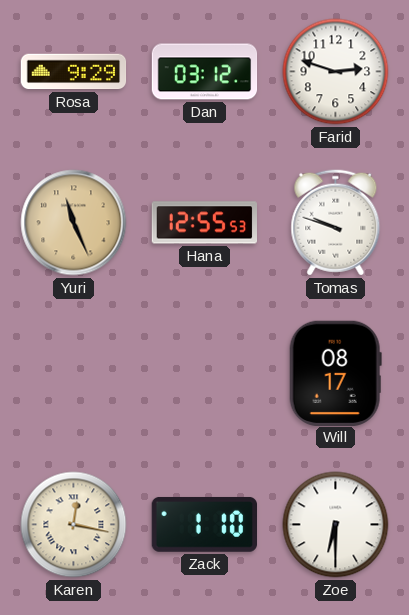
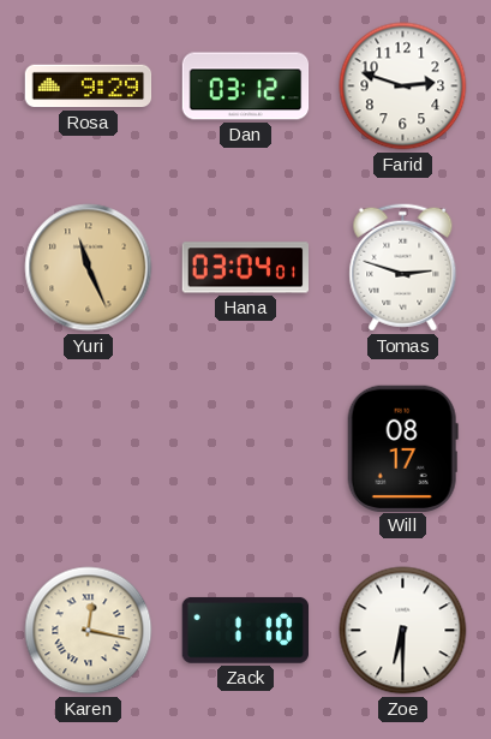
Hana: 12:55 -> 03:04 (245, 268)
Tomas: 9:48 -> 2:48 (403, 268)
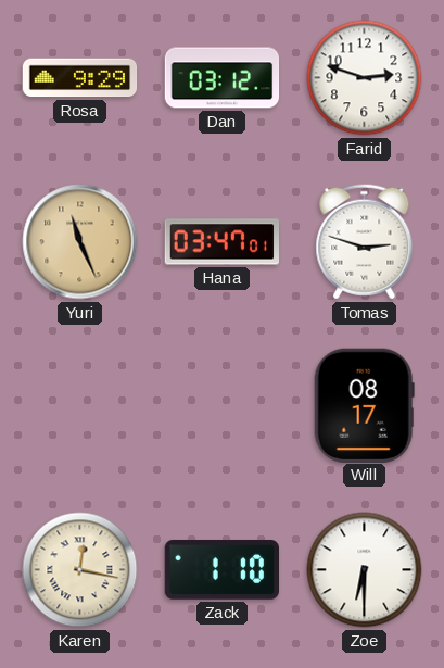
Hana: 03:04 -> 03:47 (221, 242)
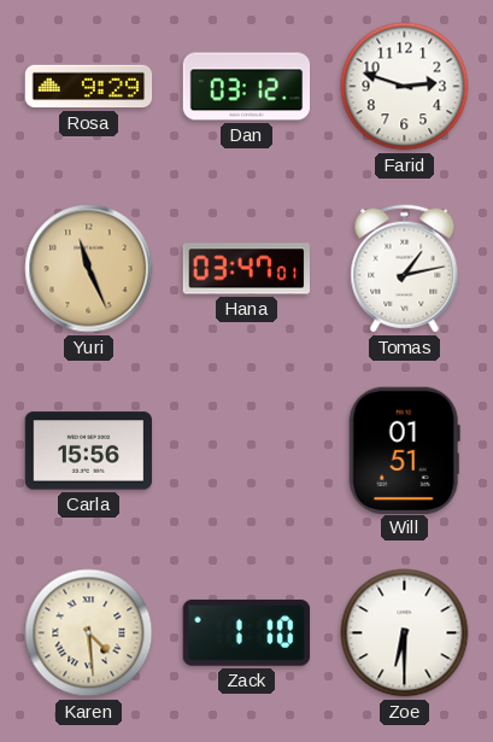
Tomas: 2:48 -> 1:13 (405, 269)
Carla: none -> 15:56 (89, 451)
Will: 08:17 -> 01:51 (404, 450)
Karen: 12:17 -> 4:29 (89, 633)
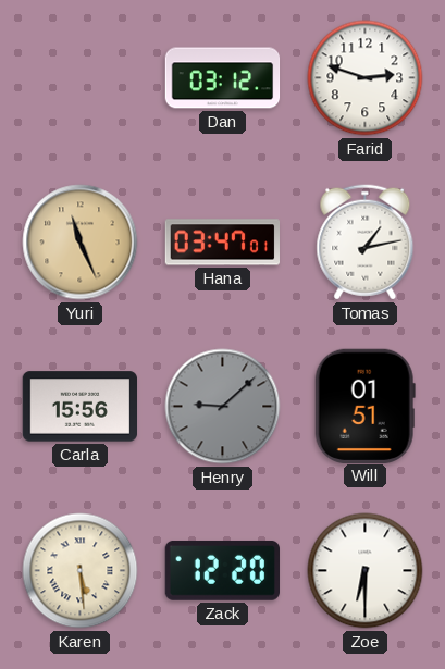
Rosa: 9:29 -> none (89, 87)
Henry: none -> 9:08 (223, 407)
Karen: 4:29 -> 5:29 (81, 571)
Zack: 1:10 -> 12:20 (222, 571)
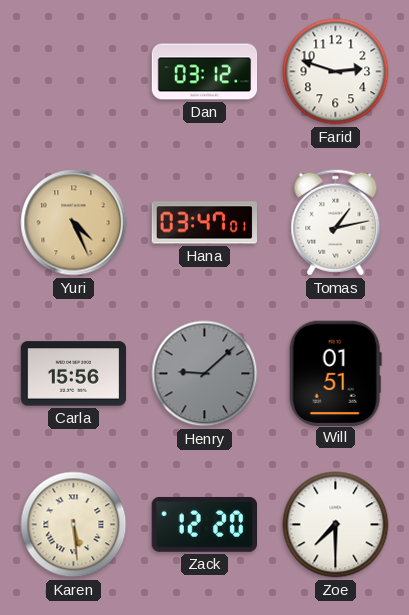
Yuri: 11:26 -> 4:26 (74, 223)
Zoe: 6:30 -> 7:30 (336, 525)
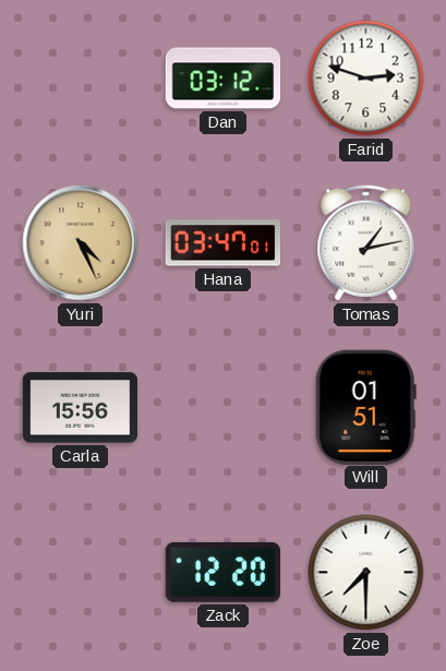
Henry: 9:08 -> none (205, 374)
Karen: 5:29 -> none (74, 525)
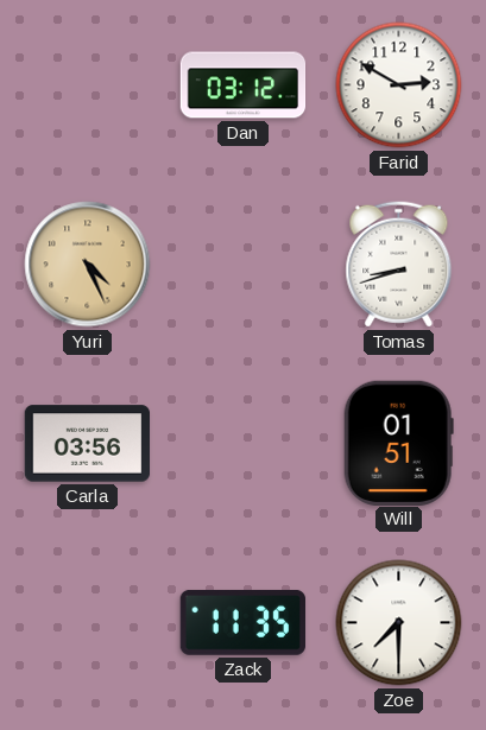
Farid: 2:48 -> 2:50 (399, 85)
Hana: 03:47 -> none (222, 243)
Tomas: 1:13 -> 8:42 (399, 265)
Carla: 15:56 -> 03:56 (88, 444)
Zack: 12:20 -> 11:35 (242, 623)
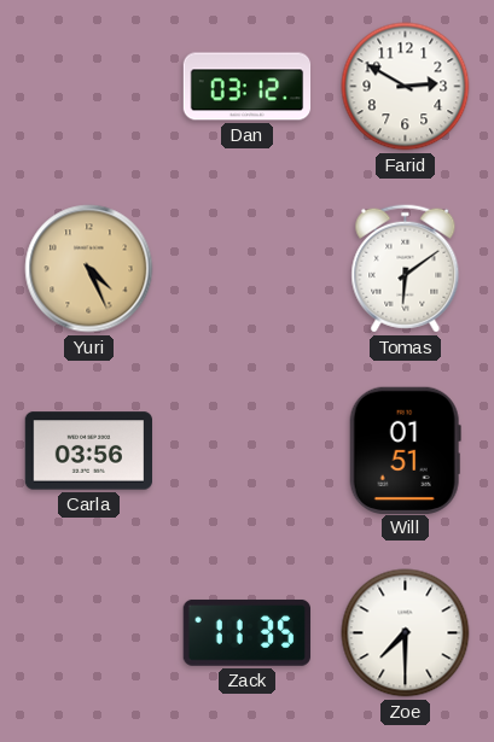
Tomas: 8:42 -> 6:09 (406, 269)
